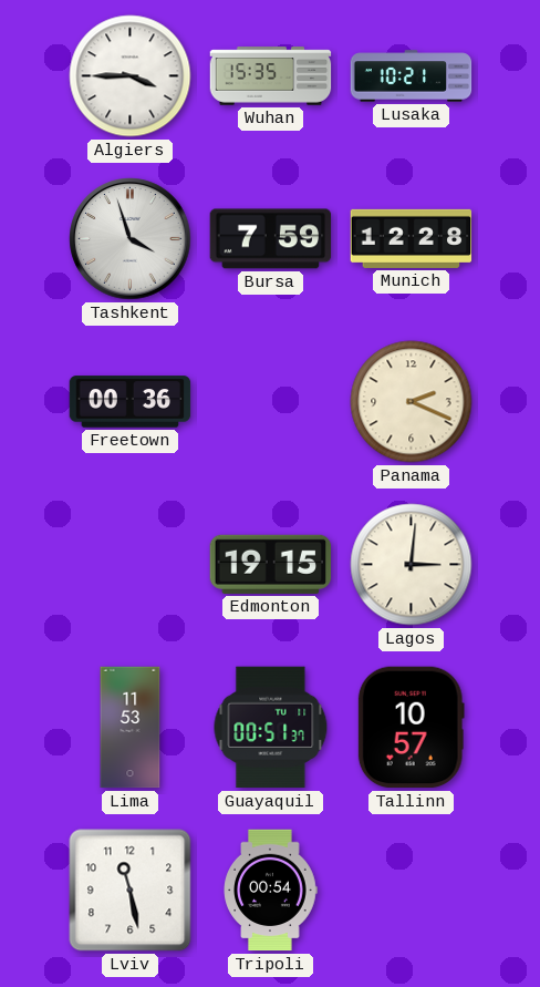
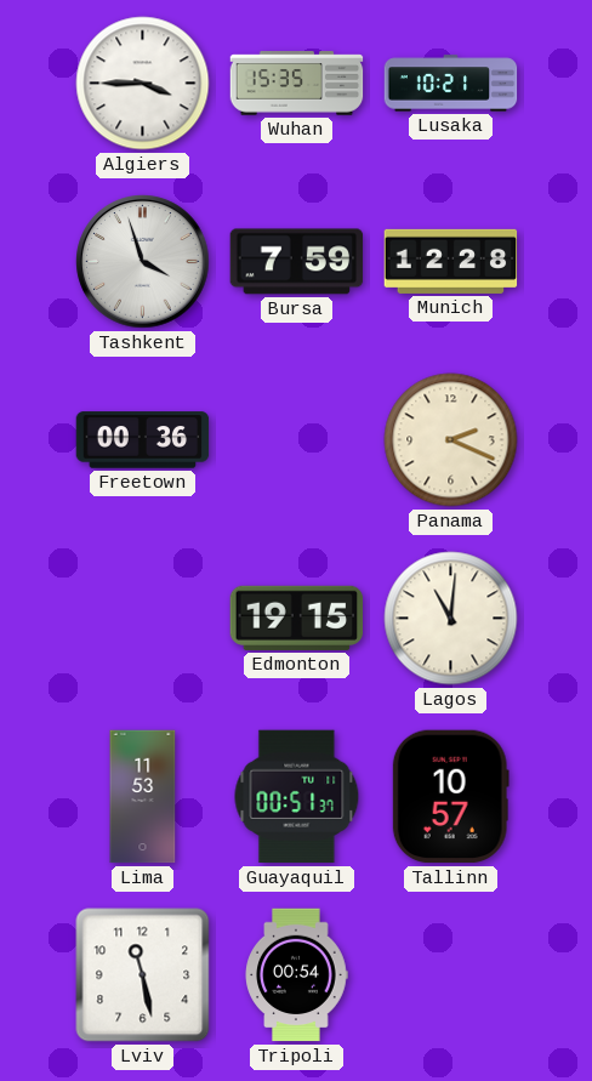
Lagos: 3:01 -> 11:01 (451, 619)
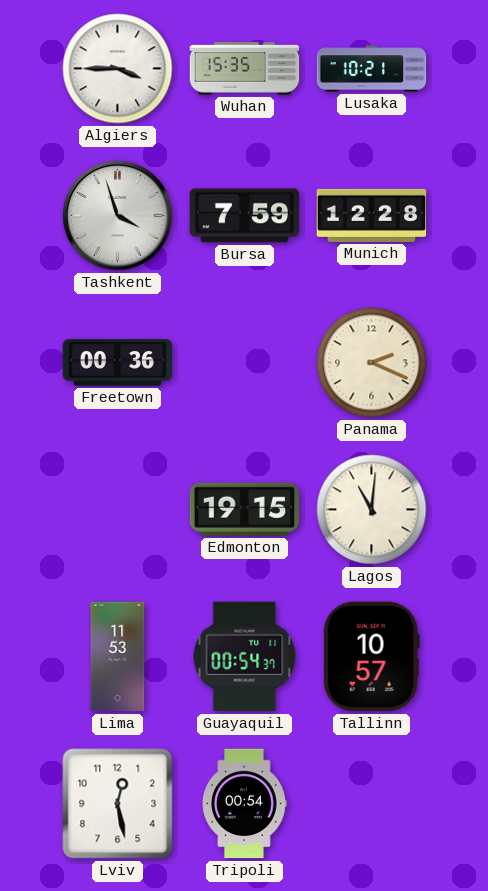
Guayaquil: 00:51 -> 00:54 (245, 657)
Lviv: 11:28 -> 12:28 (118, 804)
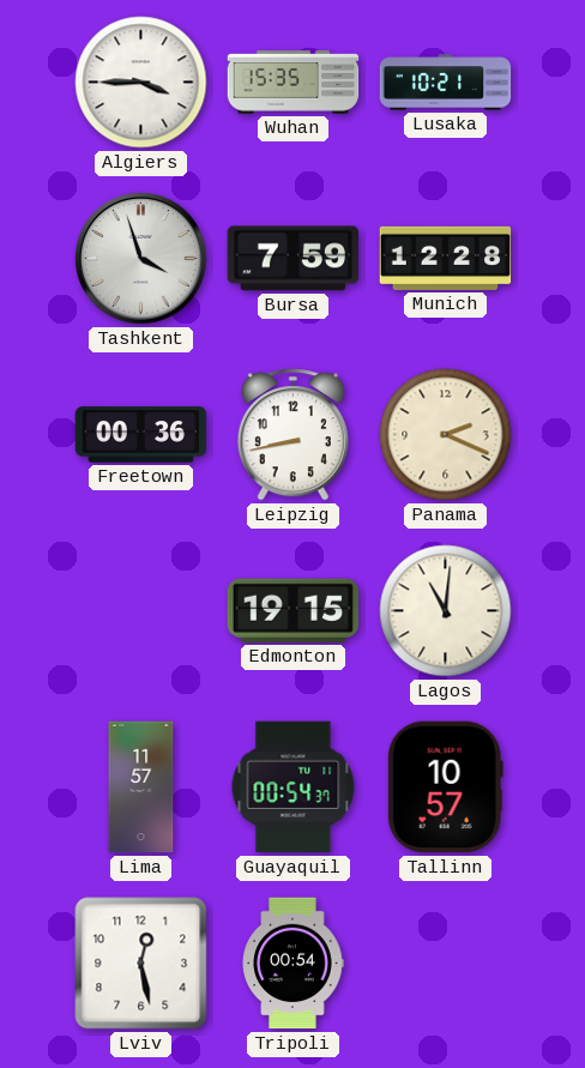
Leipzig: none -> 8:43 (292, 435)
Lima: 11:53 -> 11:57 (141, 788)
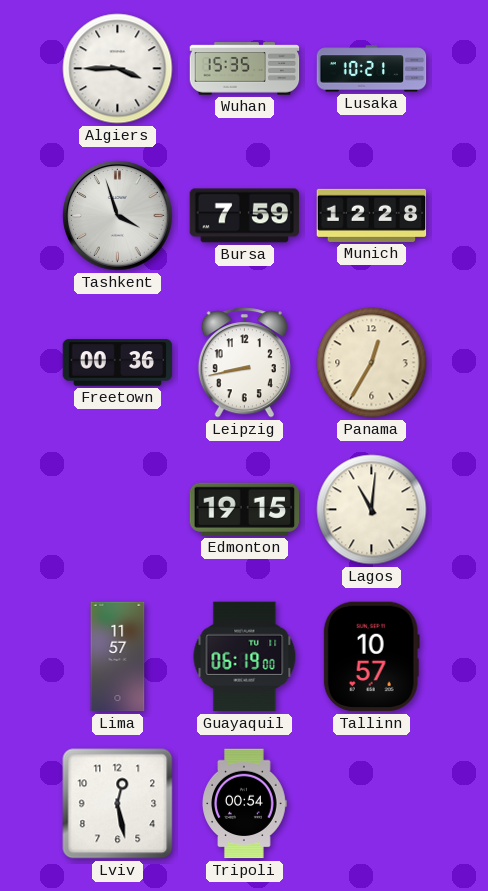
Panama: 2:19 -> 12:35 (372, 363)
Guayaquil: 00:54 -> 06:19 (245, 657)
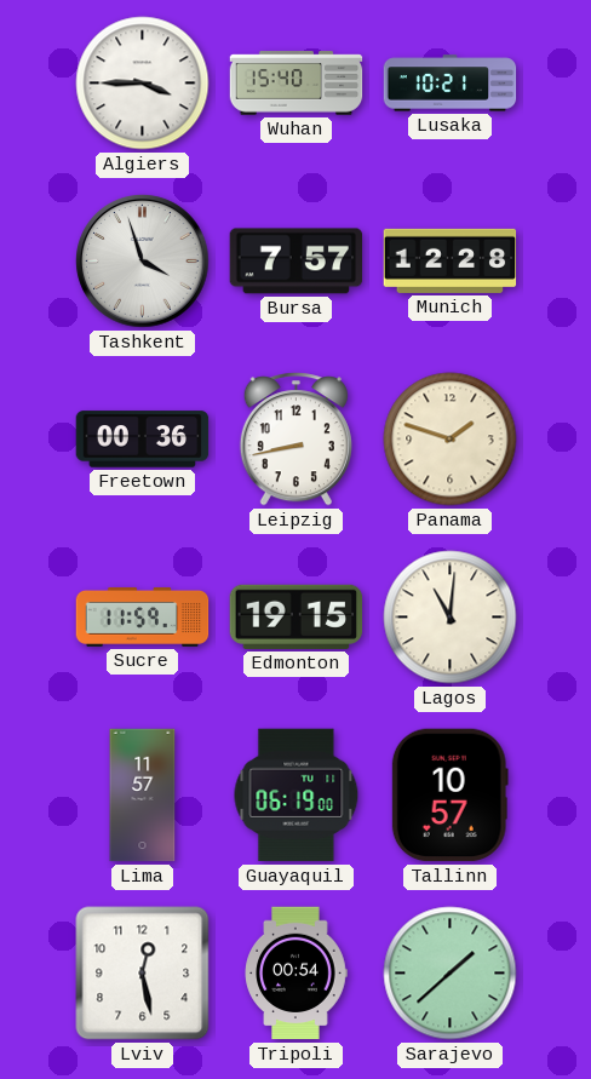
Wuhan: 15:35 -> 15:40 (297, 84)
Bursa: 7:59 -> 7:57 (297, 262)
Panama: 12:35 -> 1:48 (451, 440)
Sucre: none -> 11:59 (143, 616)
Sarajevo: none -> 1:38 (451, 974)
